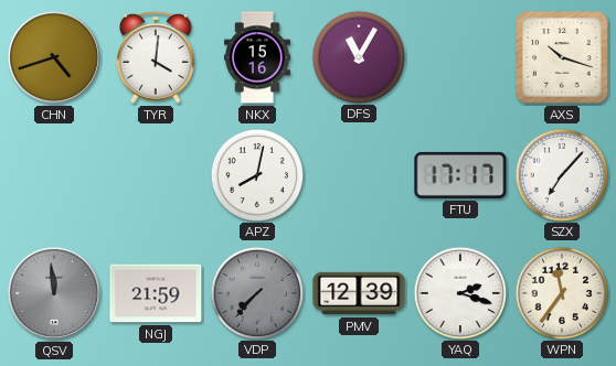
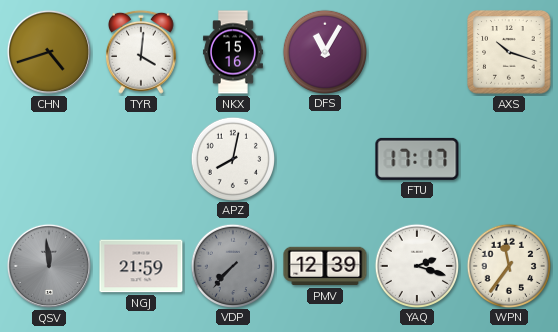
SZX: 7:07 -> none (561, 174)
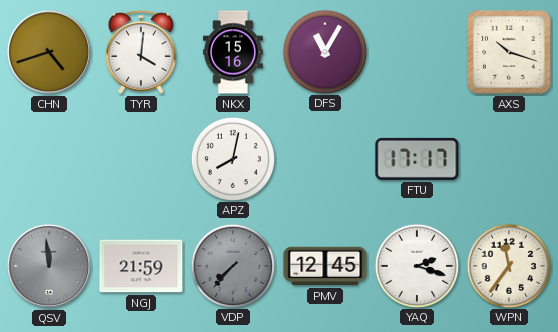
PMV: 12:39 -> 12:45 (325, 266)
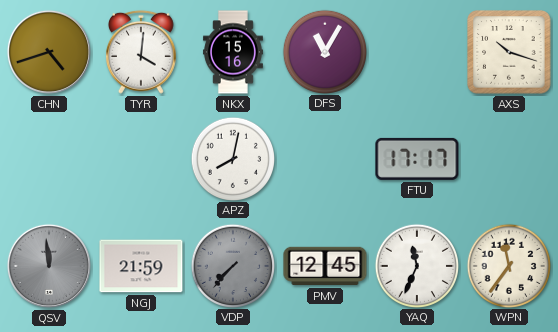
YAQ: 2:18 -> 11:34 (416, 265)
